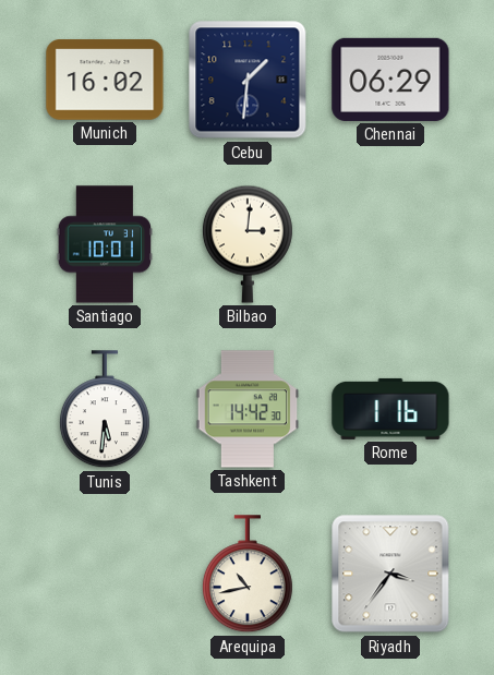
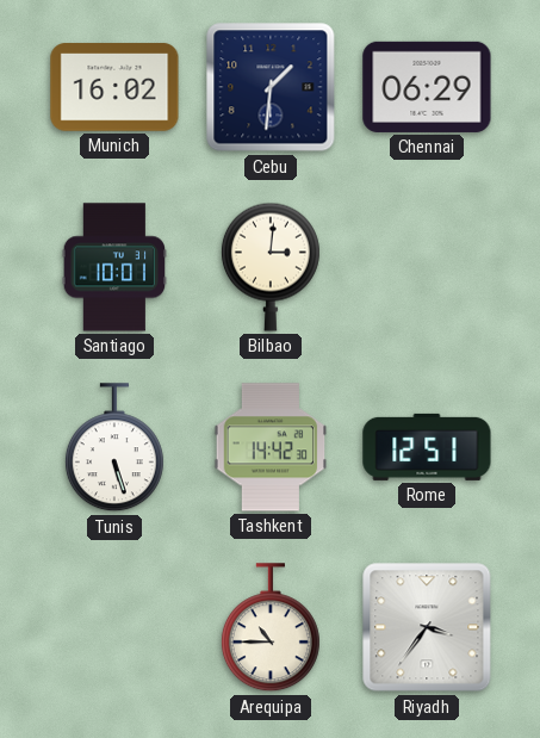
Tunis: 5:31 -> 5:27 (114, 448)
Rome: 1:16 -> 12:51 (427, 447)
Arequipa: 10:43 -> 10:45 (271, 628)
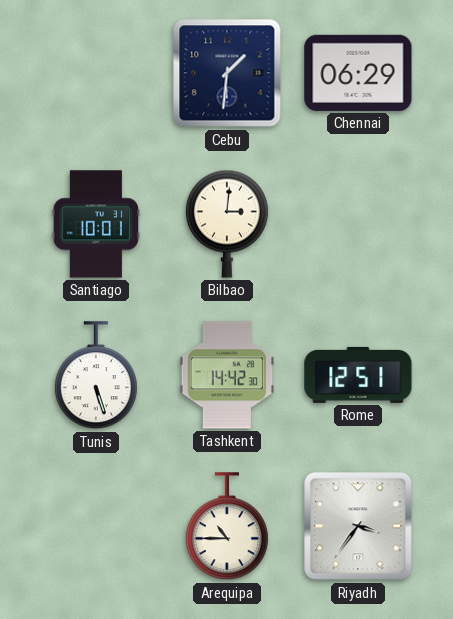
Munich: 16:02 -> none (114, 87)
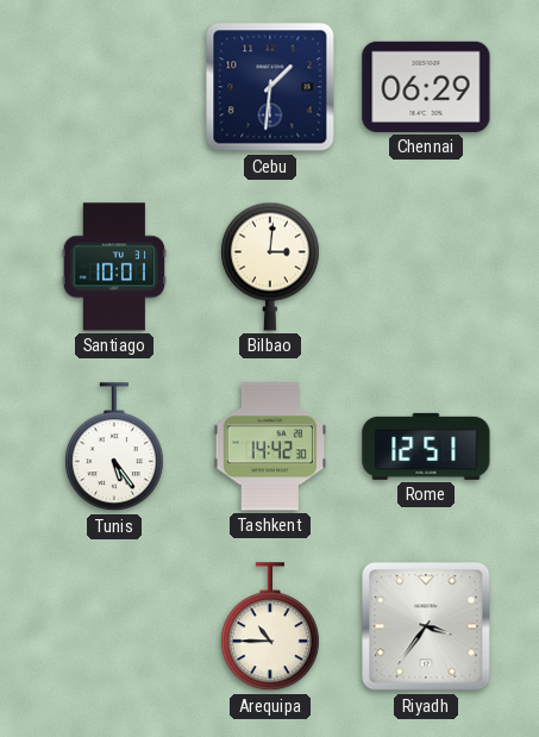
Tunis: 5:27 -> 5:24 (114, 448)
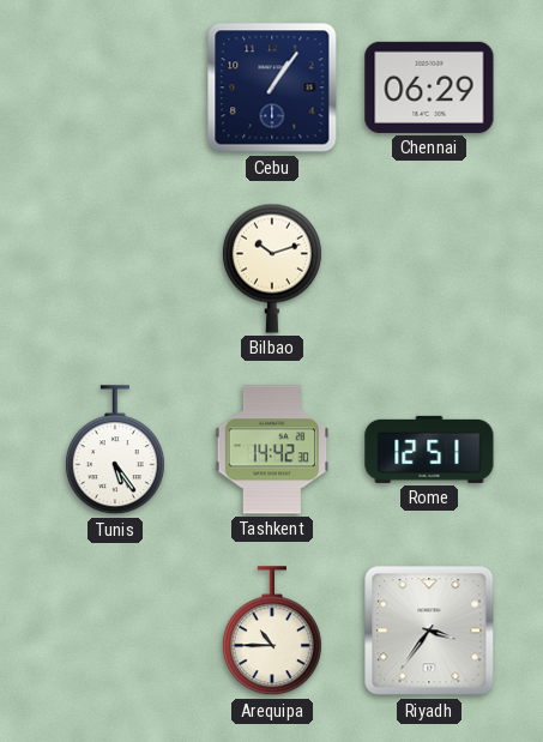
Cebu: 1:31 -> 1:06 (272, 88)
Santiago: 10:01 -> none (113, 267)
Bilbao: 3:01 -> 10:12 (272, 269)
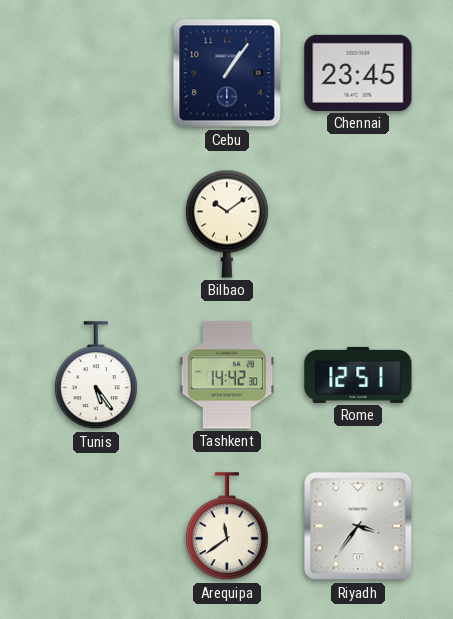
Chennai: 06:29 -> 23:45 (358, 73)
Bilbao: 10:12 -> 10:09 (227, 224)
Arequipa: 10:45 -> 11:39 (227, 527)
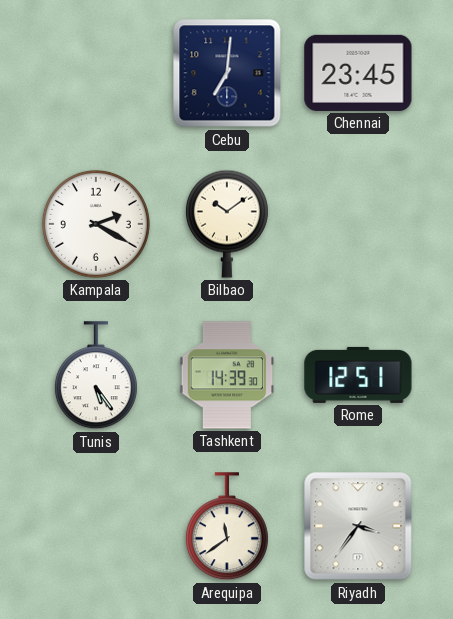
Cebu: 1:06 -> 7:01 (227, 73)
Kampala: none -> 2:20 (96, 224)
Tashkent: 14:42 -> 14:39 (227, 375)
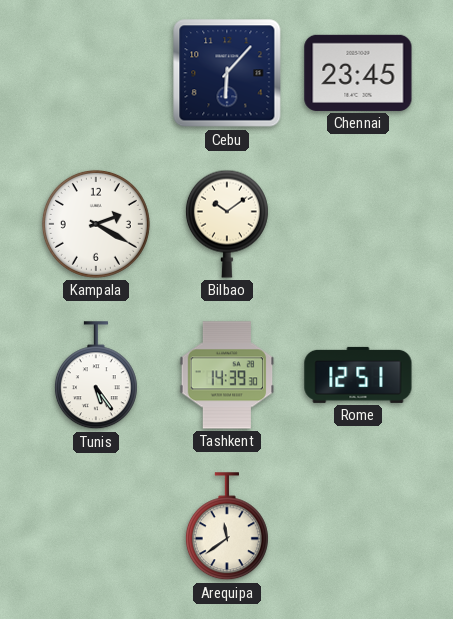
Cebu: 7:01 -> 6:07 (227, 73)
Riyadh: 3:36 -> none (358, 526)
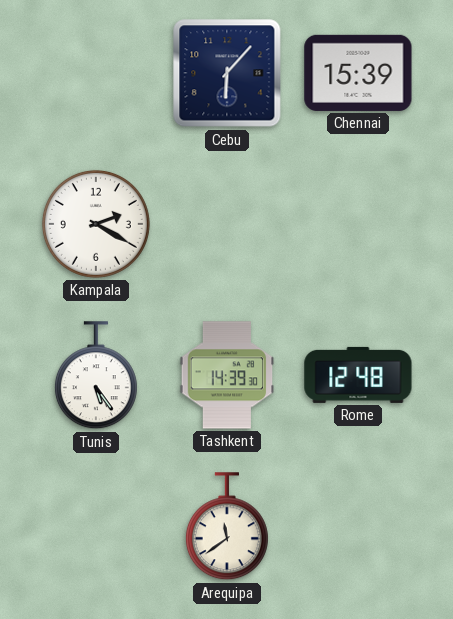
Chennai: 23:45 -> 15:39 (358, 73)
Bilbao: 10:09 -> none (227, 224)
Rome: 12:51 -> 12:48 (358, 375)
